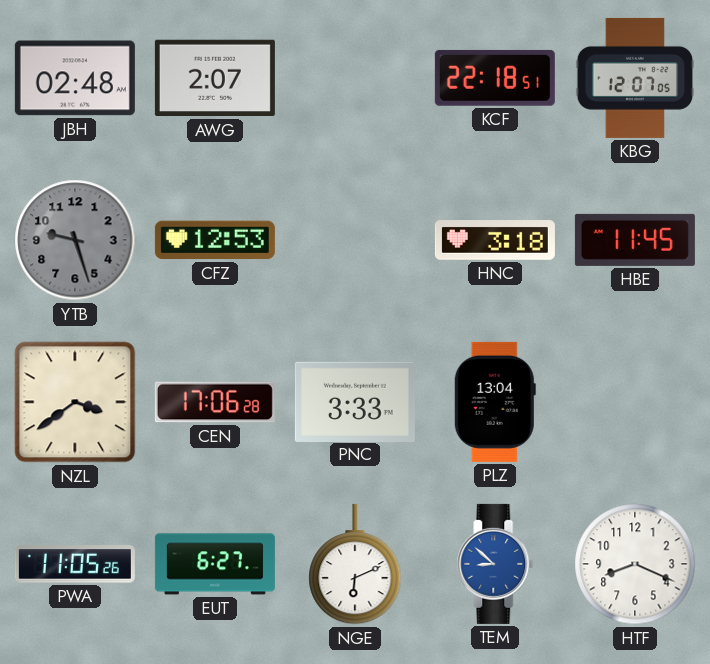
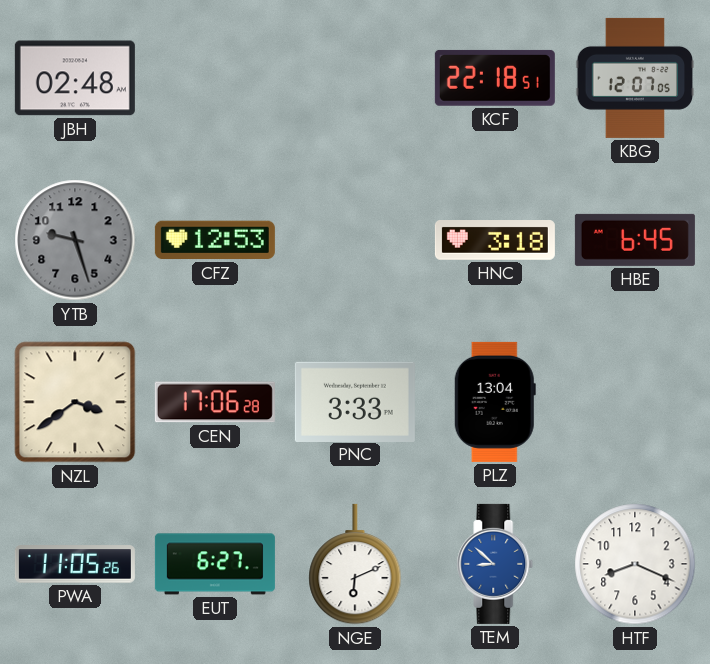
AWG: 2:07 -> none (215, 78)
HBE: 11:45 -> 6:45 (635, 240)
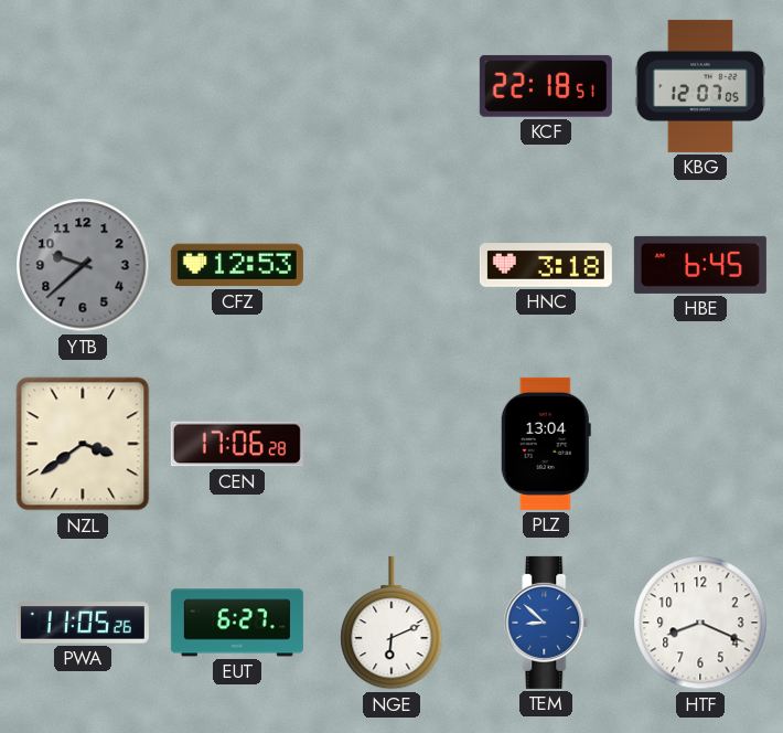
JBH: 02:48 -> none (75, 78)
YTB: 9:27 -> 9:38 (83, 265)
PNC: 3:33 -> none (355, 401)
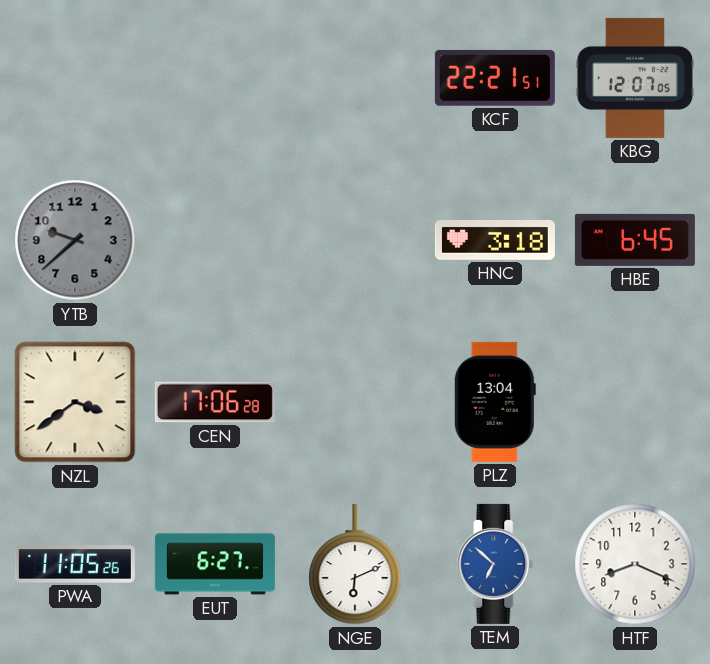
KCF: 22:18 -> 22:21 (495, 78)
CFZ: 12:53 -> none (237, 265)
TEM: 8:52 -> 6:52 (495, 564)
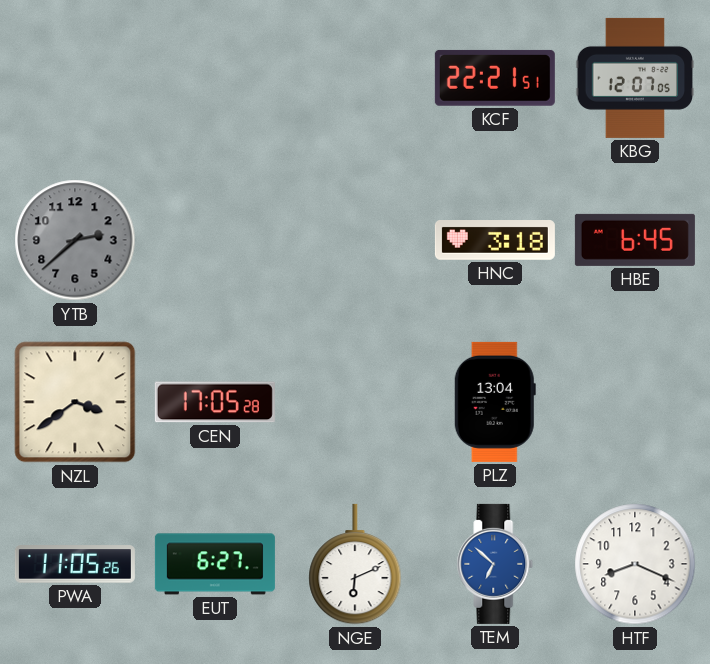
YTB: 9:38 -> 2:38 (75, 240)
CEN: 17:06 -> 17:05 (215, 402)
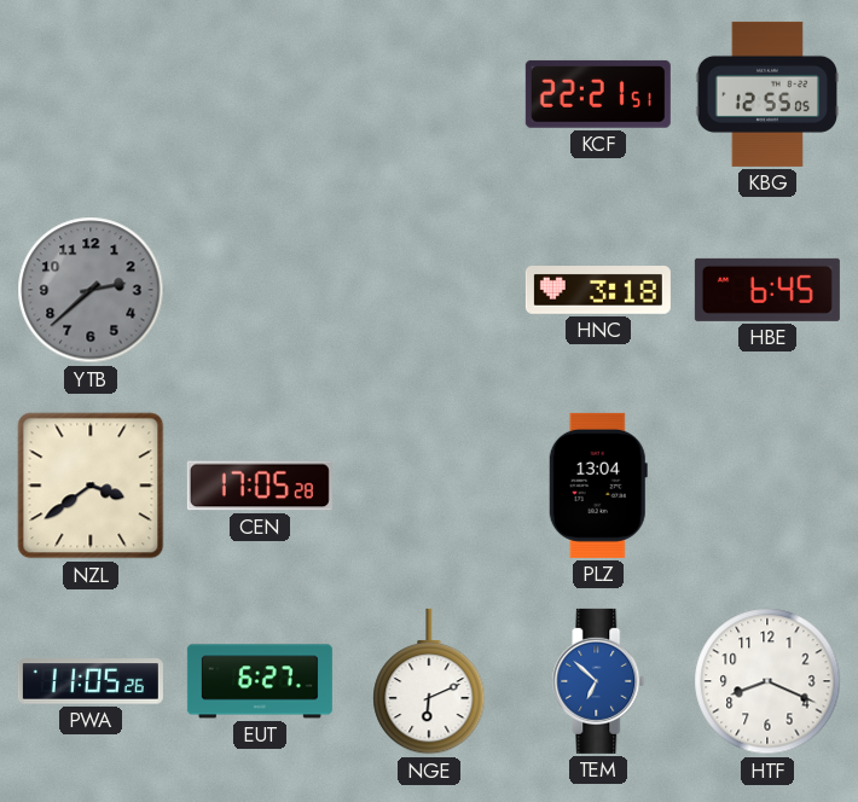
KBG: 12:07 -> 12:55 (767, 94)
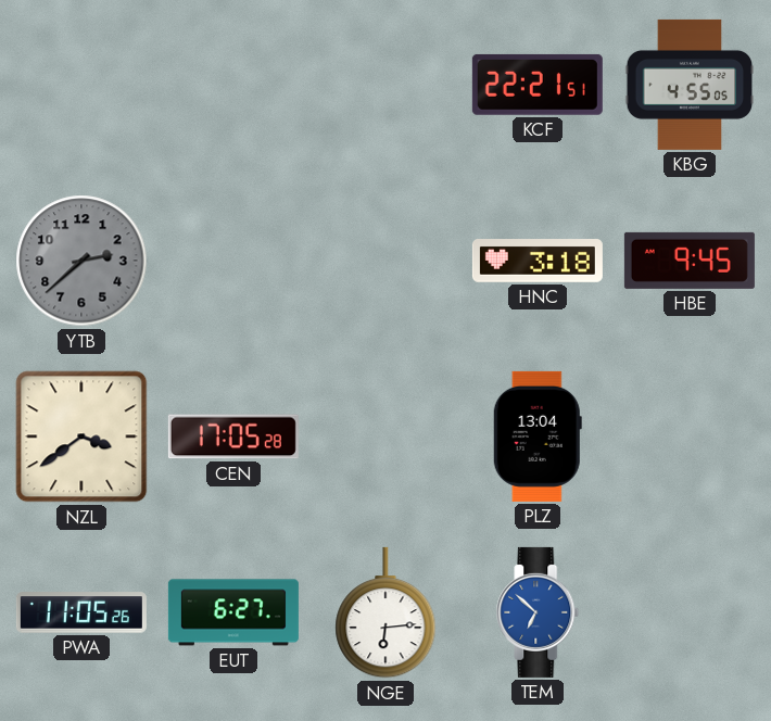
KBG: 12:55 -> 4:55 (690, 85)
HBE: 6:45 -> 9:45 (690, 261)
NGE: 6:11 -> 6:14 (386, 612)
HTF: 8:19 -> none (767, 681)
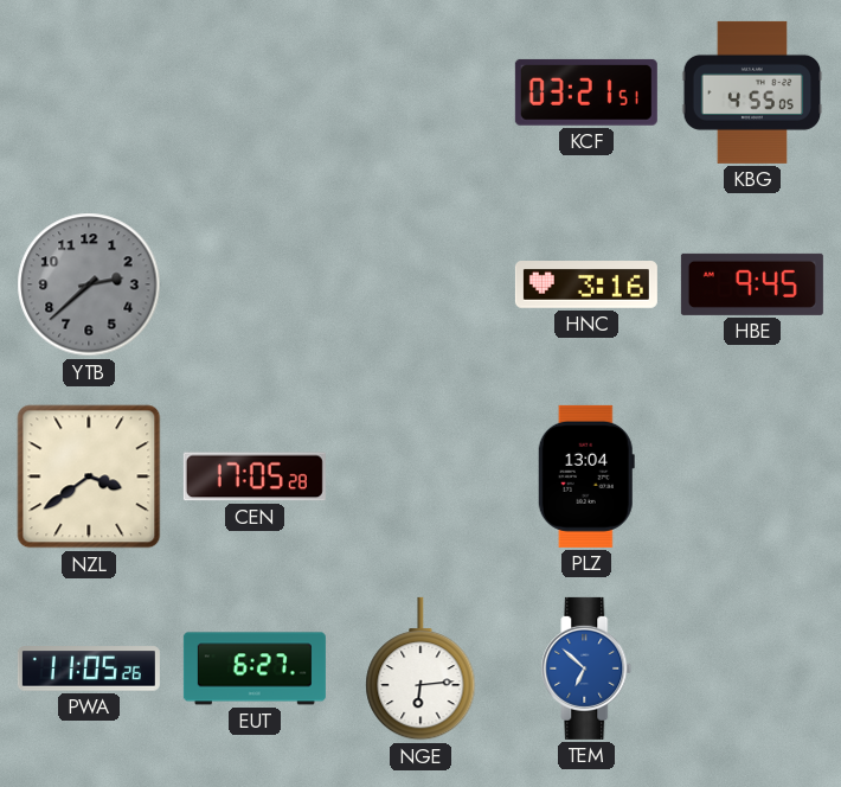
KCF: 22:21 -> 03:21 (586, 92)
HNC: 3:18 -> 3:16 (586, 286)
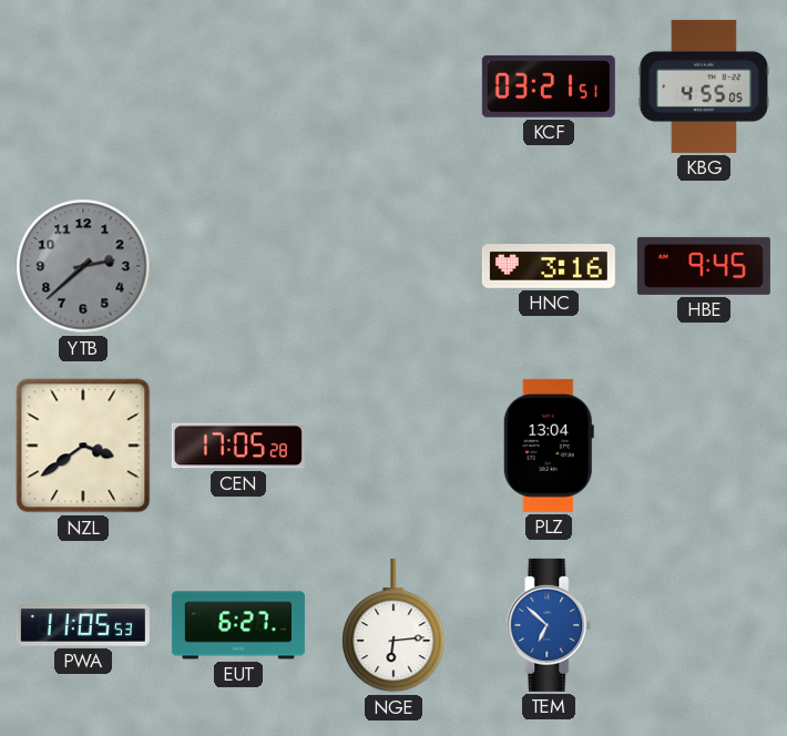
PWA: 11:05:26 -> 11:05:53 (83, 625)
